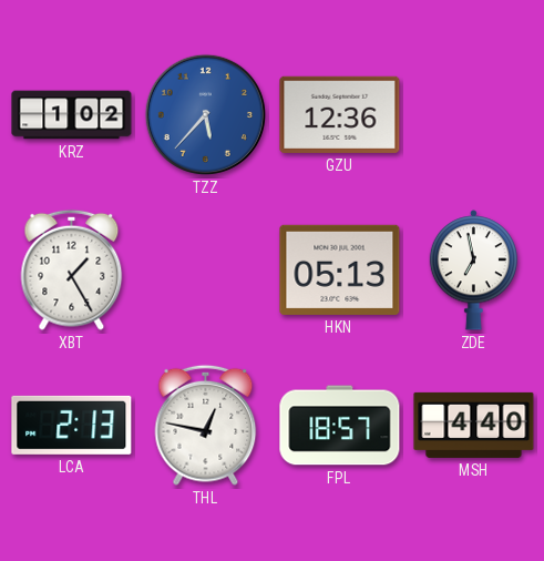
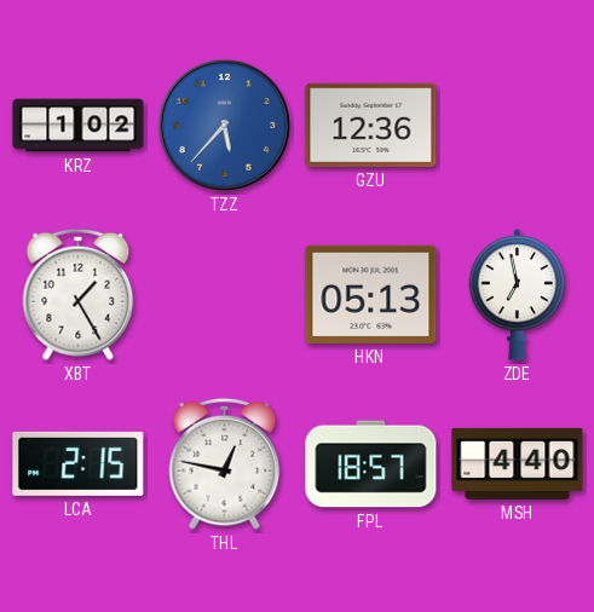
LCA: 2:13 -> 2:15 (79, 463)
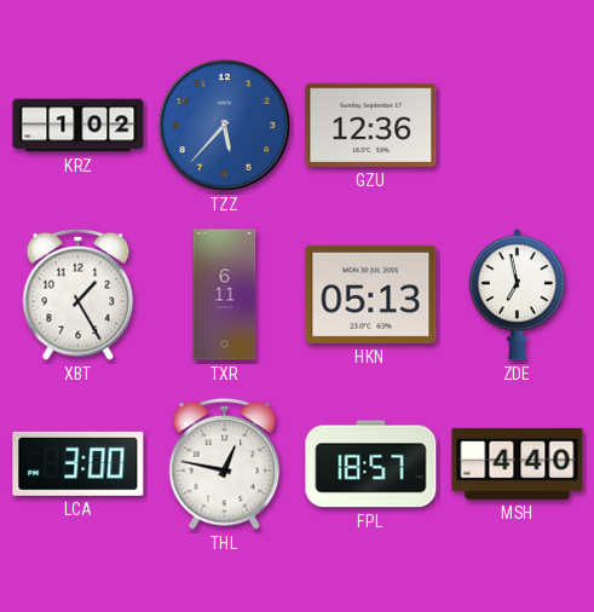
TXR: none -> 6:11 (225, 295)
LCA: 2:15 -> 3:00 (79, 463)
